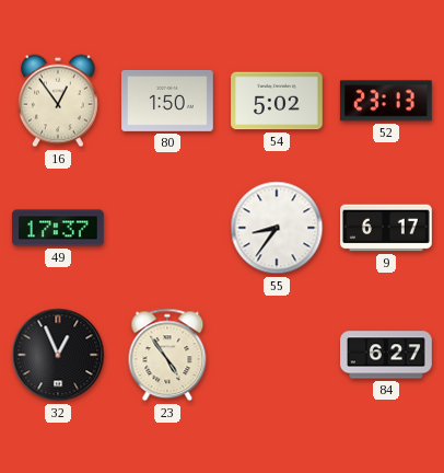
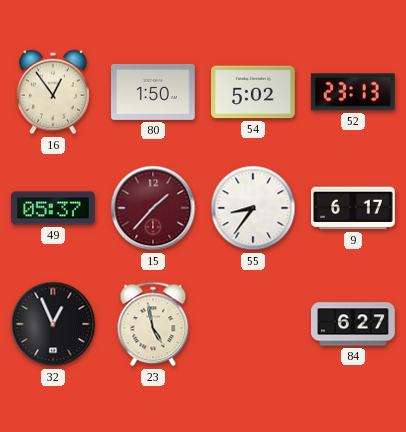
49: 17:37 -> 05:37 (54, 208)
15: none -> 1:37 (153, 208)
23: 4:54 -> 4:58 (153, 324)
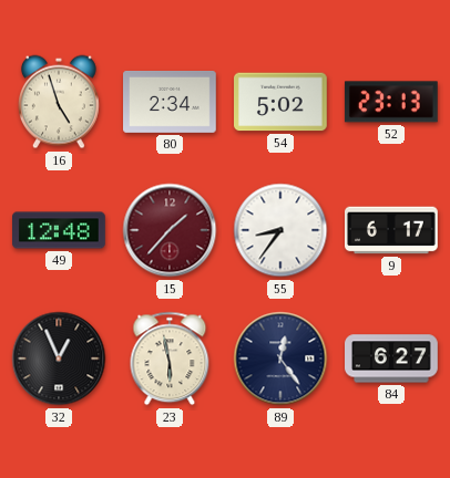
16: 12:54 -> 4:57 (59, 102)
80: 1:50 -> 2:34 (171, 102)
49: 05:37 -> 12:48 (60, 230)
23: 4:58 -> 5:58 (170, 358)
89: none -> 12:24 (280, 358)
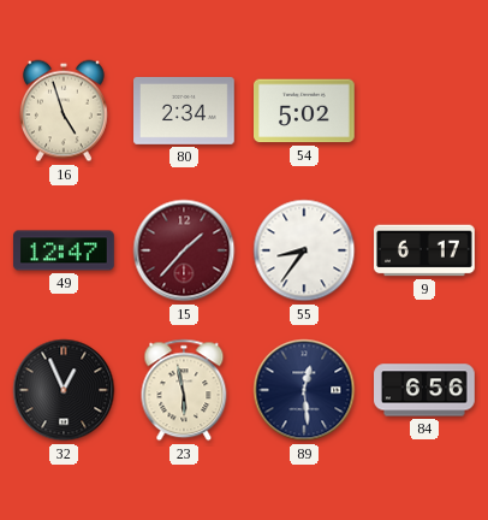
52: 23:13 -> none (391, 102)
49: 12:48 -> 12:47 (65, 250)
89: 12:24 -> 12:29 (304, 390)
84: 6:27 -> 6:56 (425, 390)
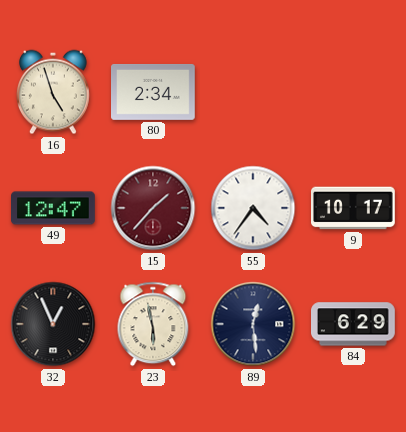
54: 5:02 -> none (305, 111)
55: 8:36 -> 4:36 (253, 208)
9: 6:17 -> 10:17 (354, 208)
84: 6:56 -> 6:29 (354, 324)
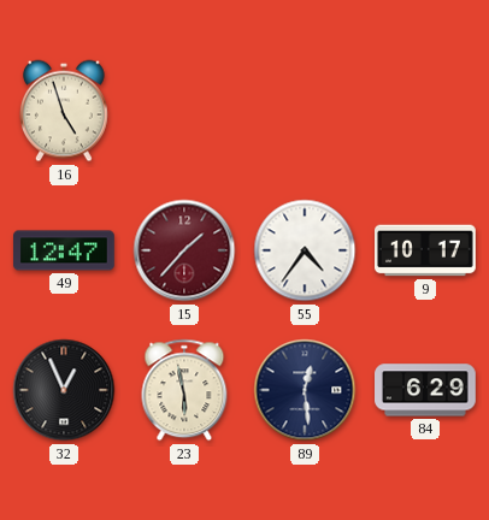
80: 2:34 -> none (154, 92)
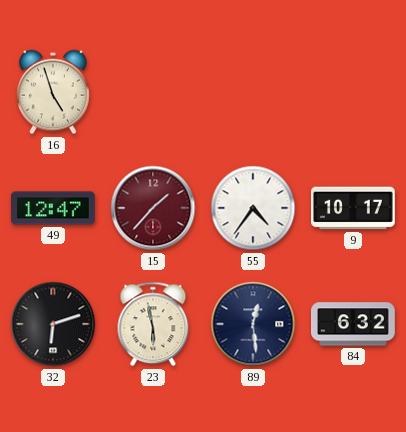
32: 12:56 -> 6:12 (53, 324)
84: 6:29 -> 6:32 (354, 324)
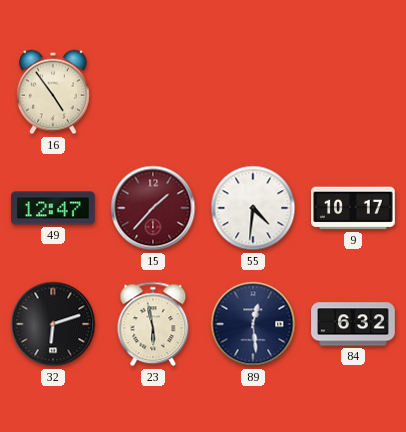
16: 4:57 -> 4:54 (53, 92)
55: 4:36 -> 4:31 (253, 208)
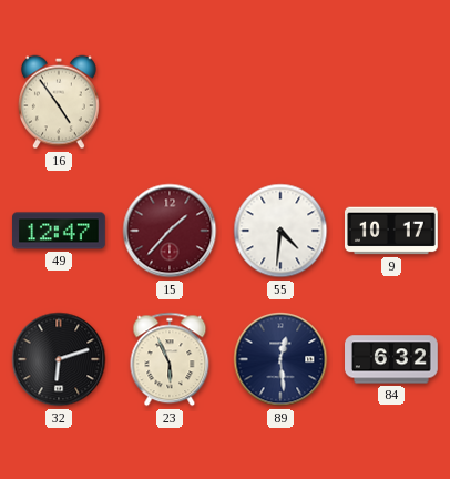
23: 5:58 -> 5:56 (170, 359)
